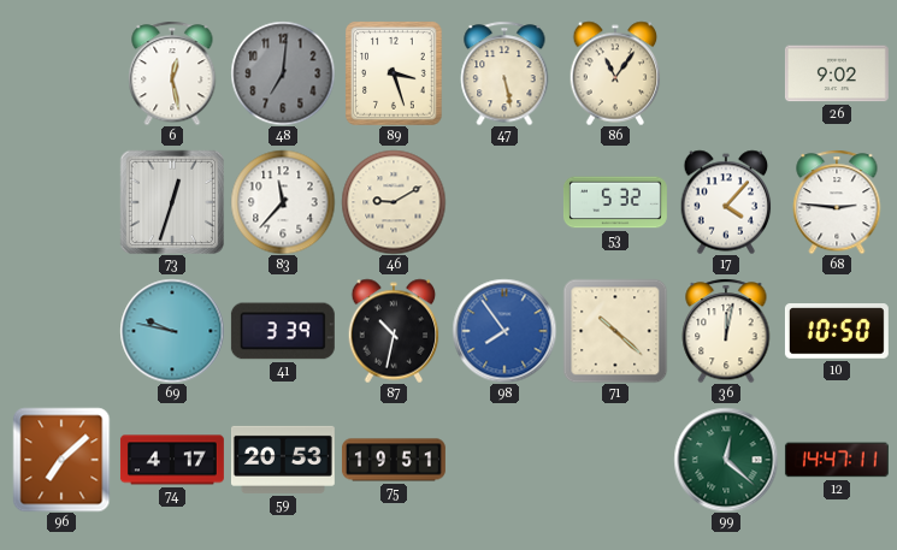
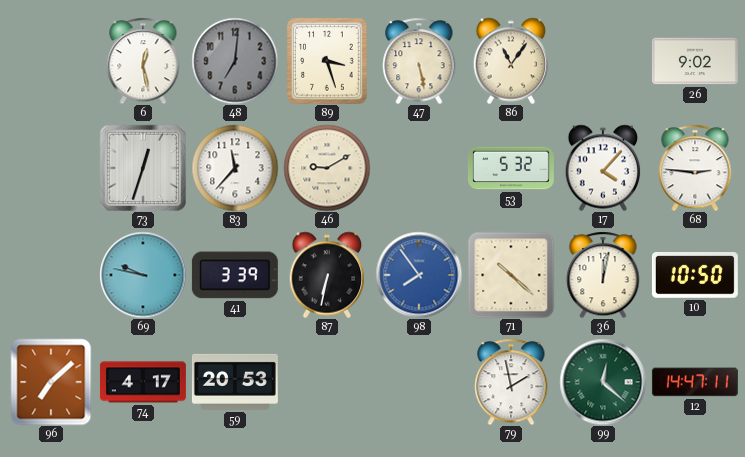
87: 10:32 -> 6:32 (327, 275)
75: 19:51 -> none (394, 460)
79: none -> 1:58 (511, 382)
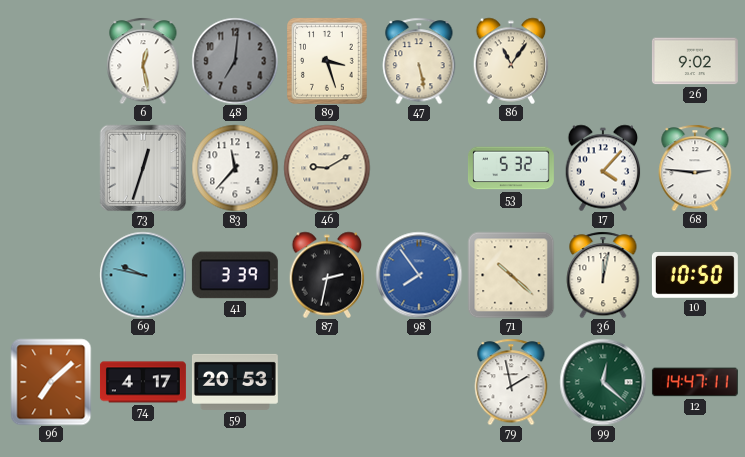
87: 6:32 -> 2:32 (327, 275)
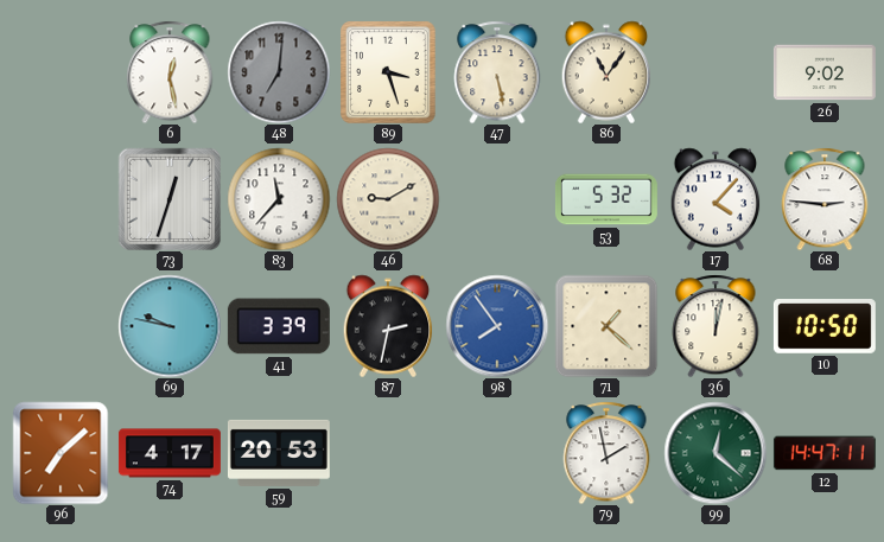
71: 10:22 -> 1:22 (606, 326)
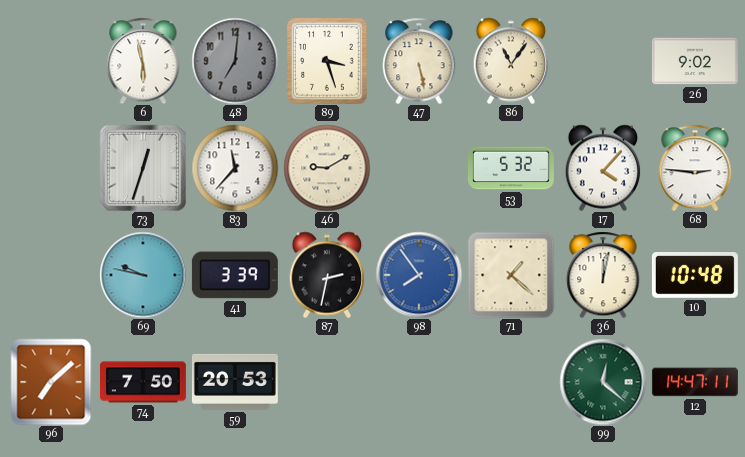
6: 12:28 -> 5:58 (143, 61)
10: 10:50 -> 10:48 (695, 276)
74: 4:17 -> 7:50 (143, 382)
79: 1:58 -> none (606, 453)
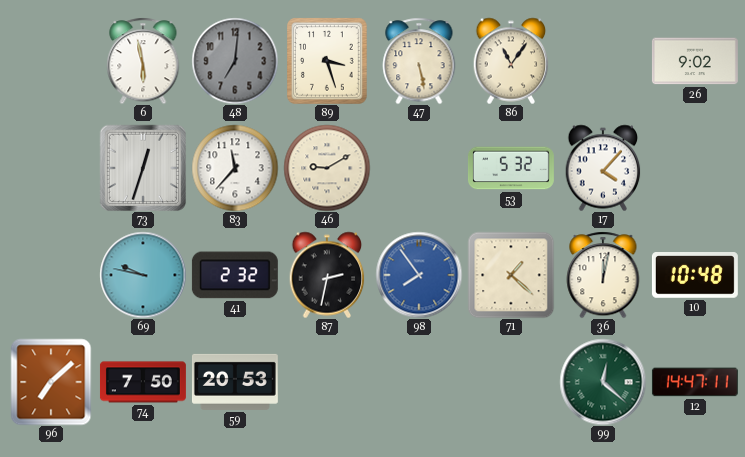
68: 2:46 -> none (695, 168)
41: 3:39 -> 2:32 (235, 275)
